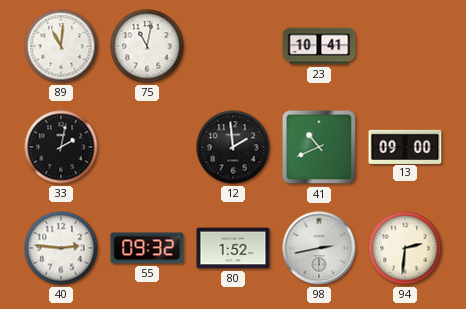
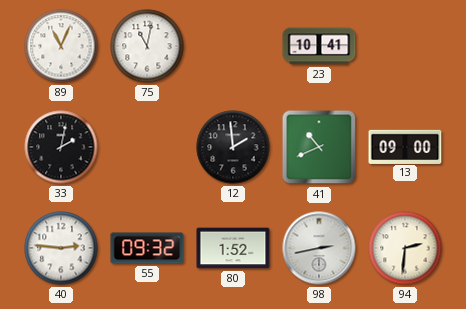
89: 11:01 -> 11:04 (61, 46)
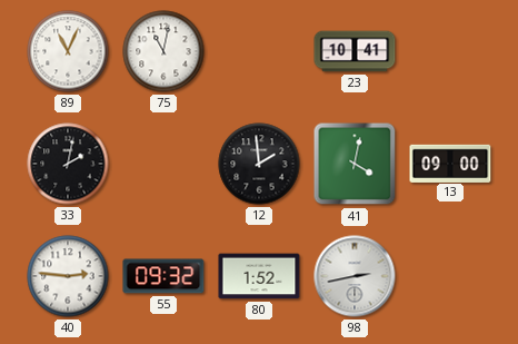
41: 10:41 -> 4:02 (355, 164)
94: 2:31 -> none (405, 248)
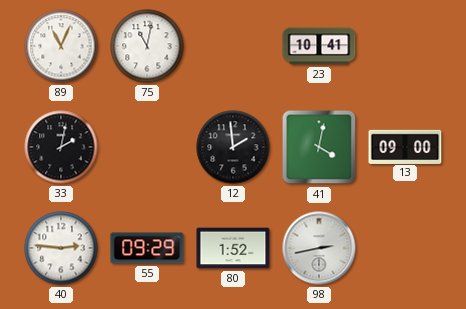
55: 09:32 -> 09:29 (147, 248)
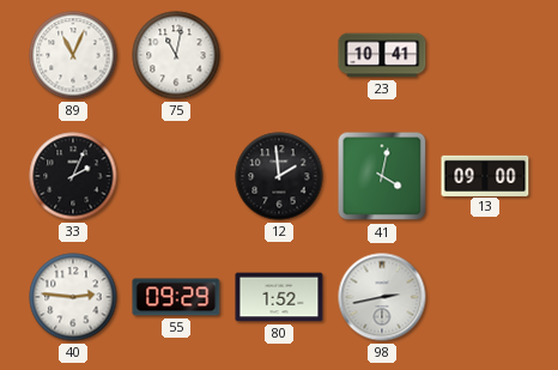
33: 2:02 -> 2:04 (73, 176)
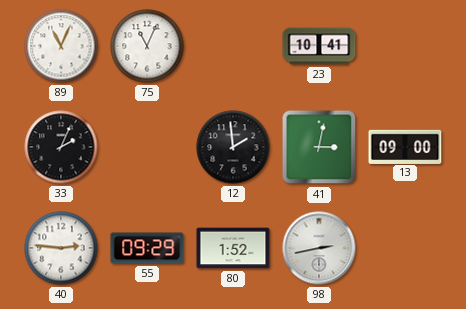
75: 11:02 -> 11:04 (147, 46)
41: 4:02 -> 3:02 (319, 147)
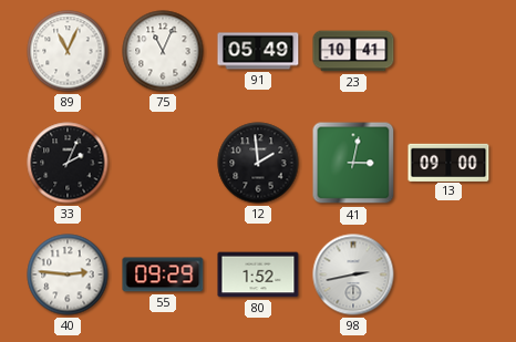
91: none -> 05:49 (258, 51)
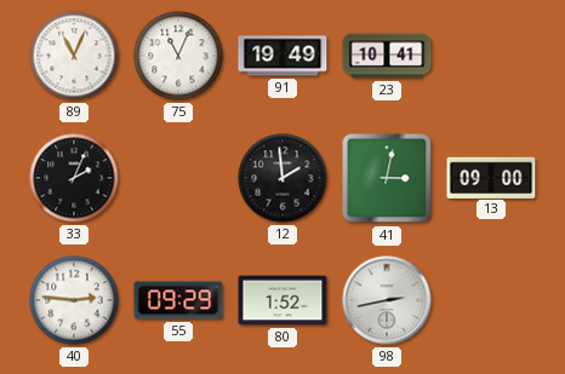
91: 05:49 -> 19:49 (282, 56)
